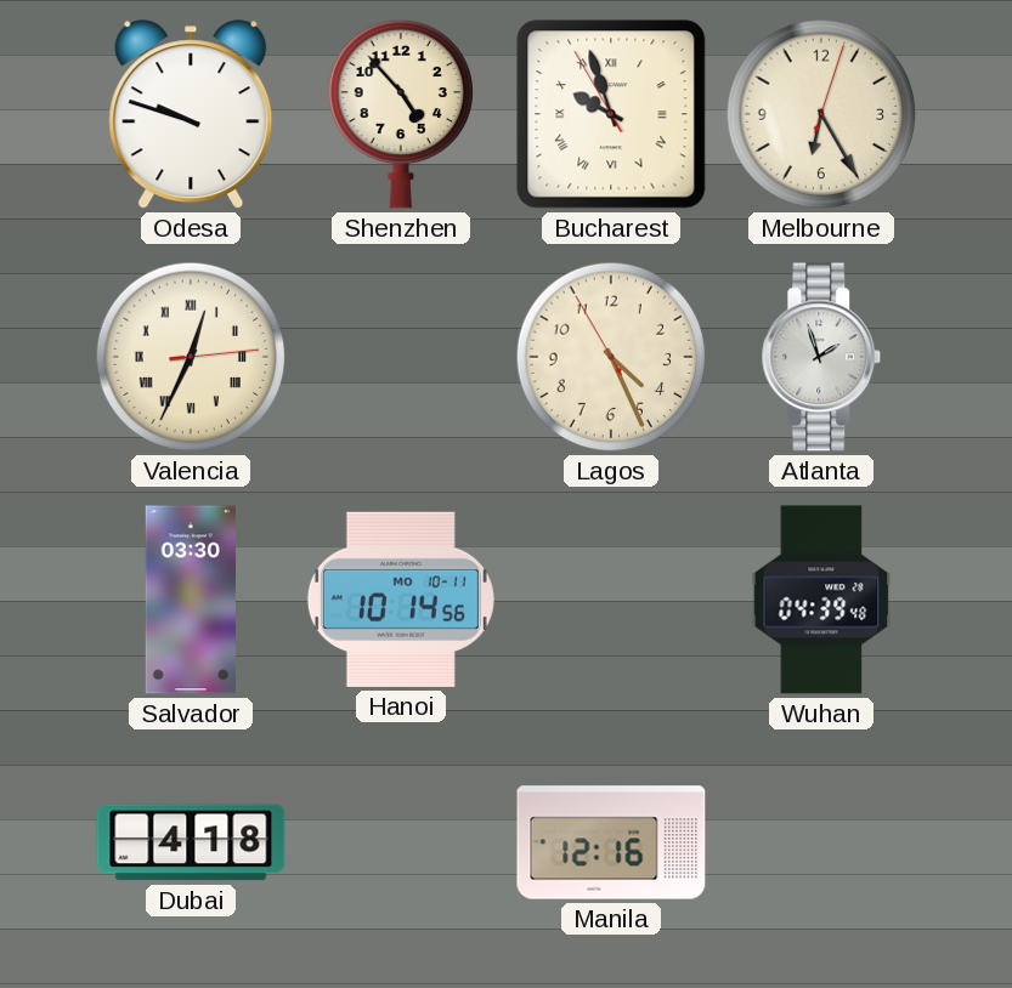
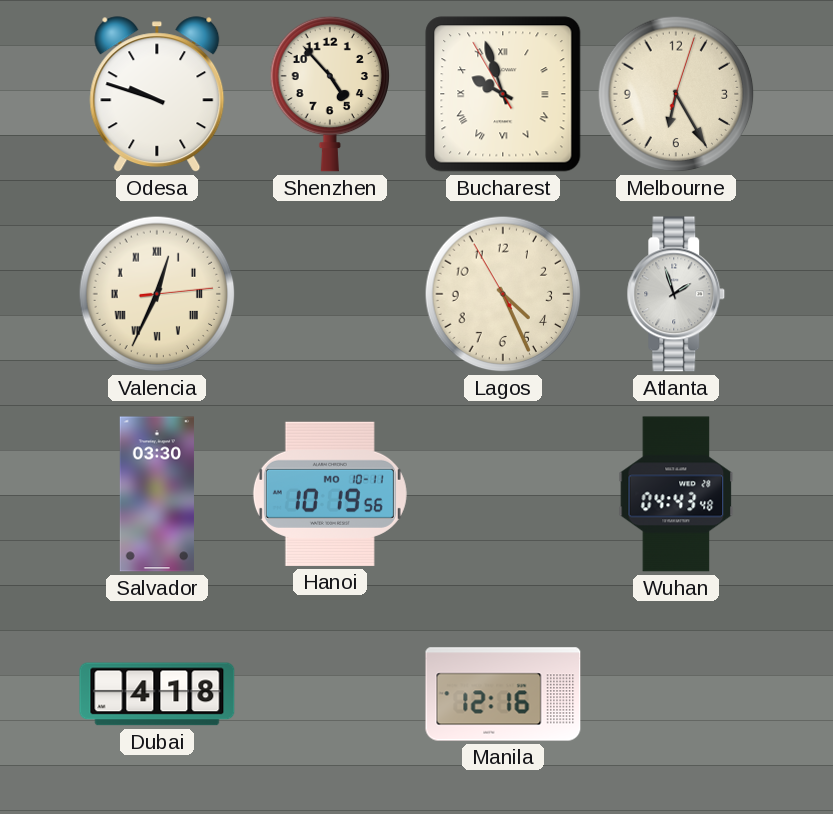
Hanoi: 10:14 -> 10:19 (330, 494)
Wuhan: 04:39 -> 04:43 (676, 494)
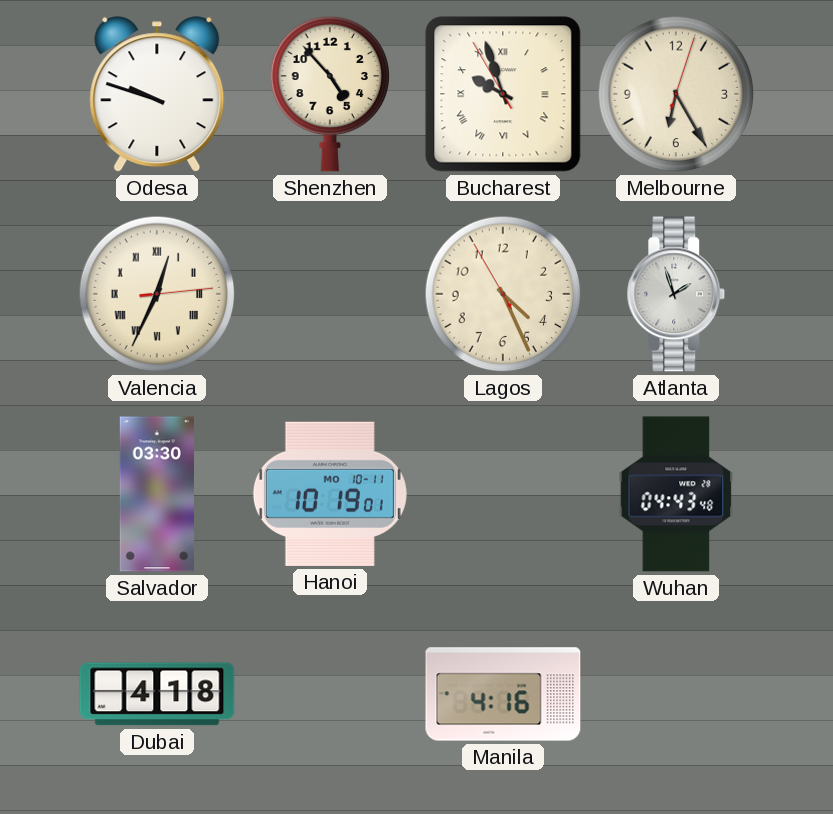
Hanoi: 10:19:56 -> 10:19:01 (330, 494)
Manila: 12:16 -> 4:16 (503, 694)
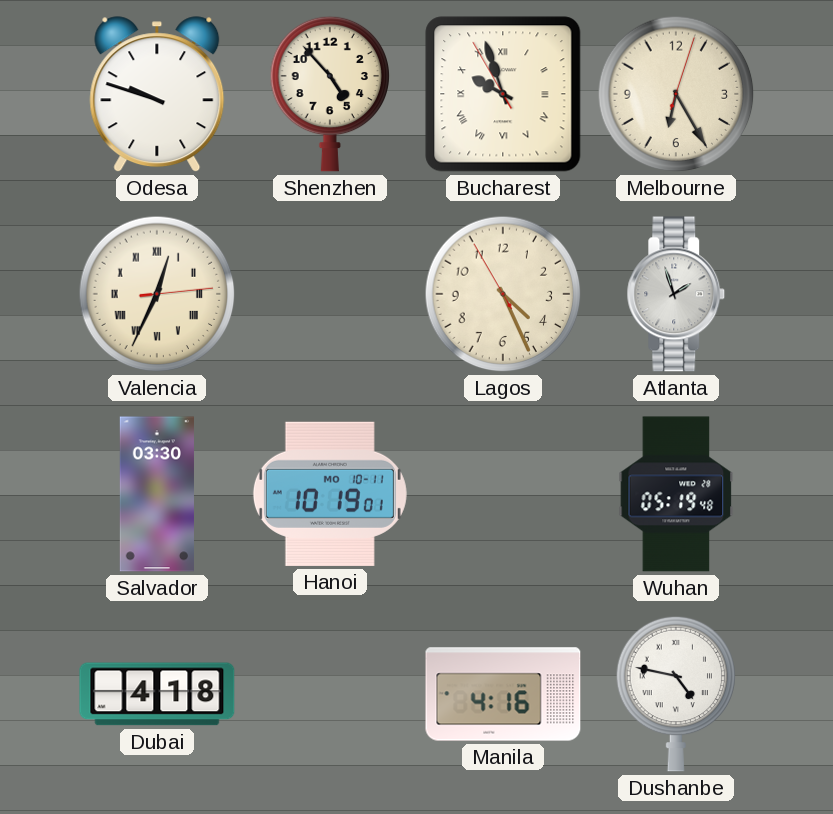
Wuhan: 04:43 -> 05:19 (676, 494)
Dushanbe: none -> 4:47 (676, 694)
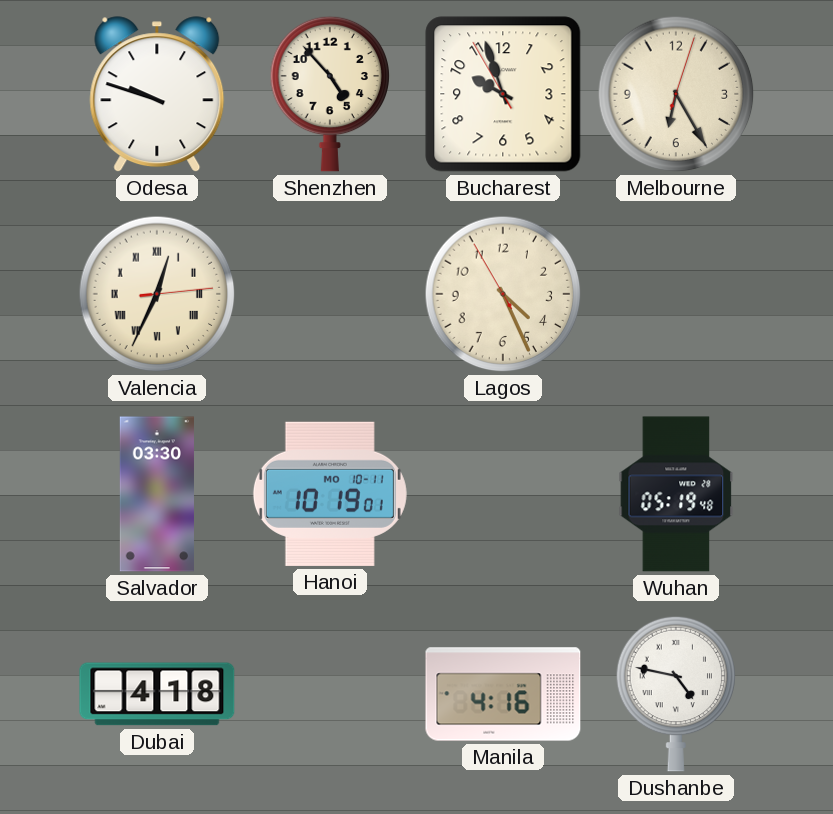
Bucharest numerals: Roman -> Arabic (503, 94)
Atlanta: 1:57 -> none (676, 294)
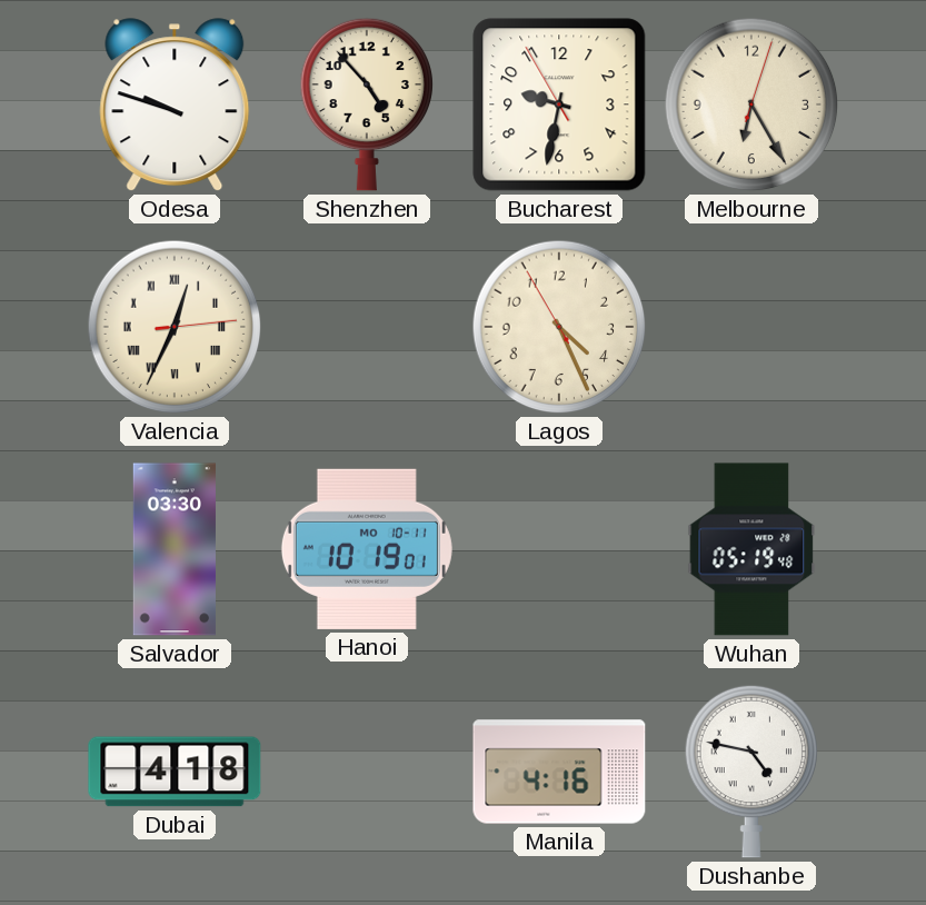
Bucharest: 9:56 -> 9:31 (559, 105)
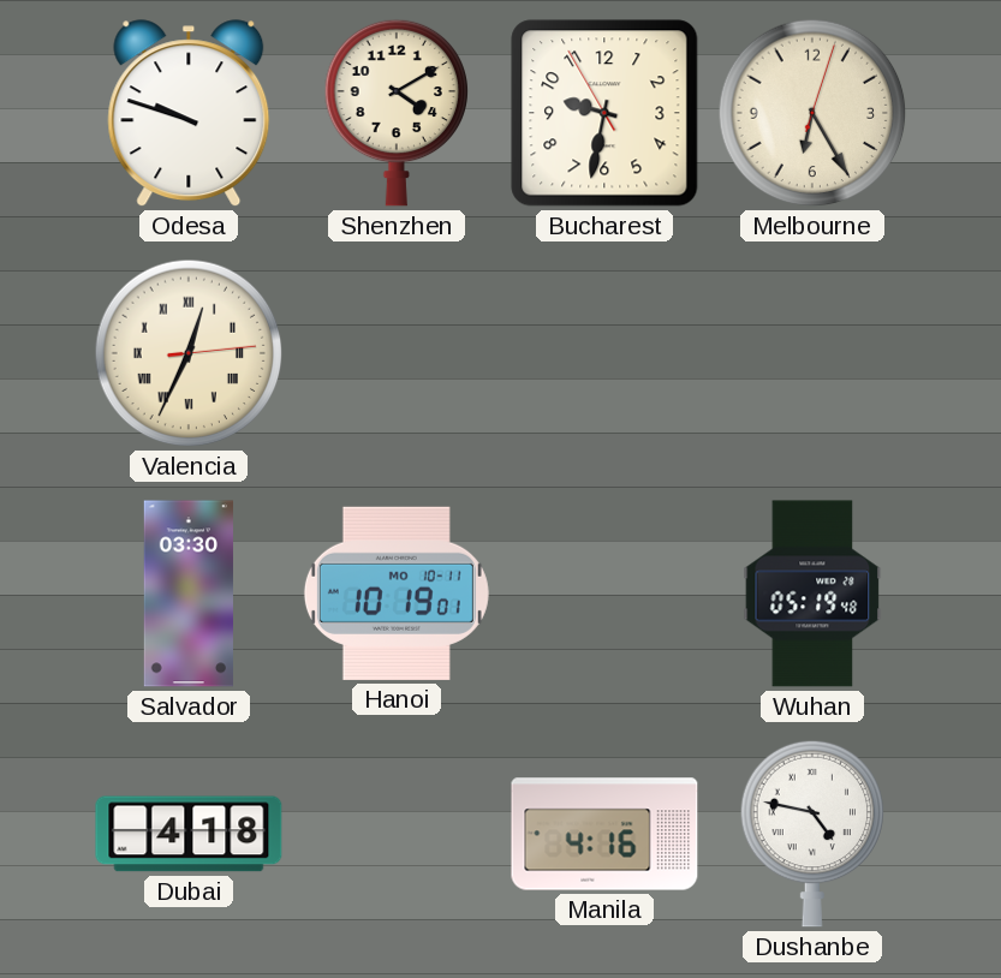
Shenzhen: 4:53 -> 4:10 (397, 113)
Lagos: 4:25 -> none (559, 327)
